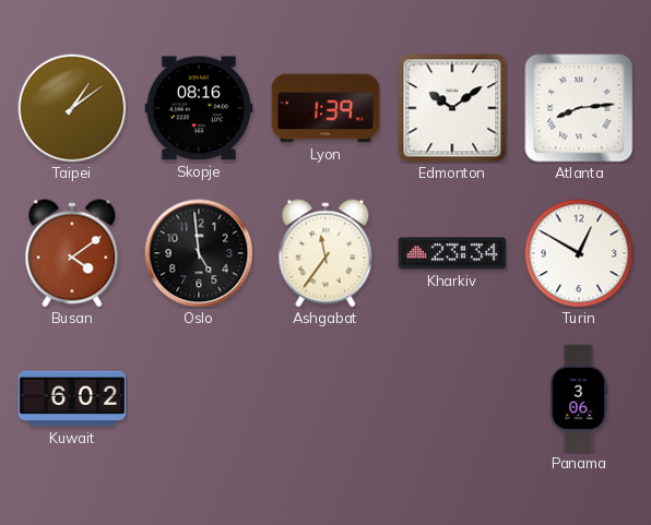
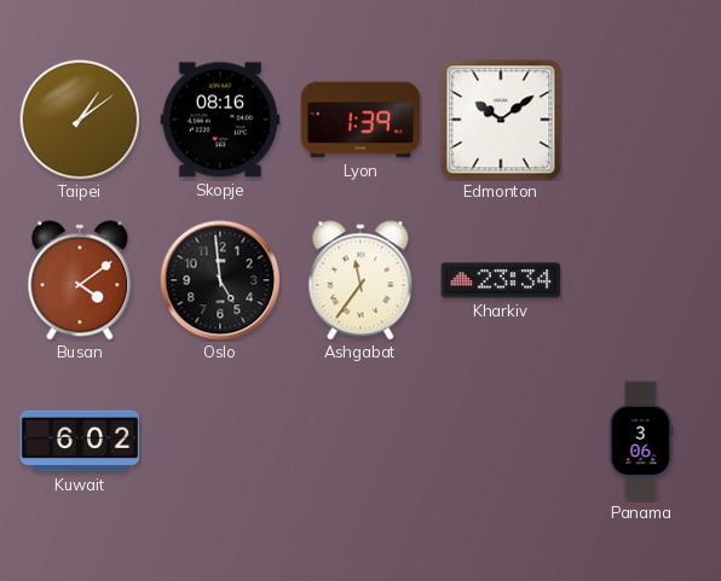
Atlanta: 8:14 -> none (579, 108)
Turin: 12:50 -> none (579, 253)
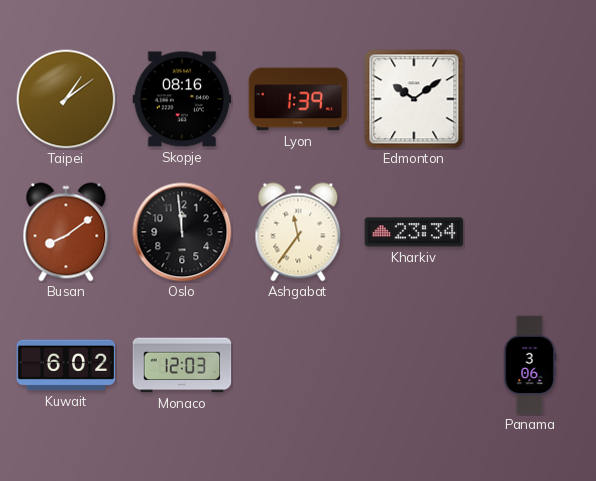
Busan: 4:09 -> 8:09 (66, 232)
Oslo: 4:59 -> 11:59 (182, 232)
Monaco: none -> 12:03 (182, 365)
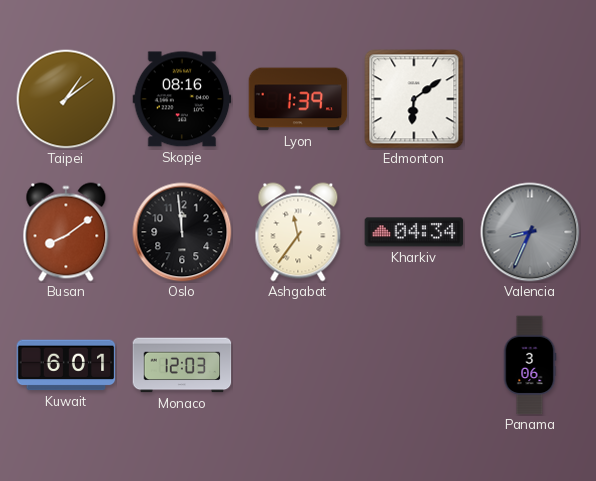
Edmonton: 10:09 -> 6:09 (414, 99)
Kharkiv: 23:34 -> 04:34 (414, 232)
Valencia: none -> 8:34 (530, 232)
Kuwait: 6:02 -> 6:01 (66, 365)
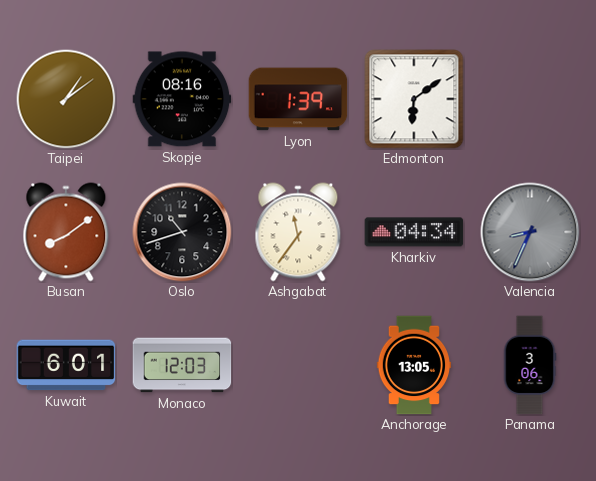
Oslo: 11:59 -> 10:42 (182, 232)
Anchorage: none -> 13:05 (414, 365)
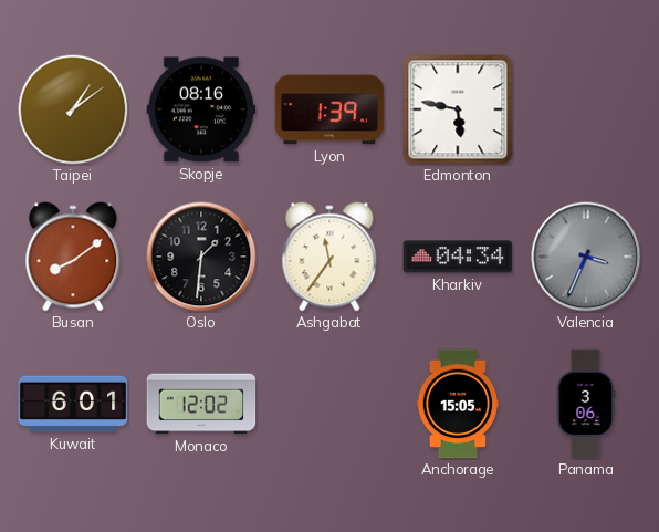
Edmonton: 6:09 -> 5:47 (458, 109)
Oslo: 10:42 -> 1:31 (201, 257)
Valencia: 8:34 -> 3:34 (586, 257)
Monaco: 12:03 -> 12:02 (201, 404)
Anchorage: 13:05 -> 15:05 (458, 404)
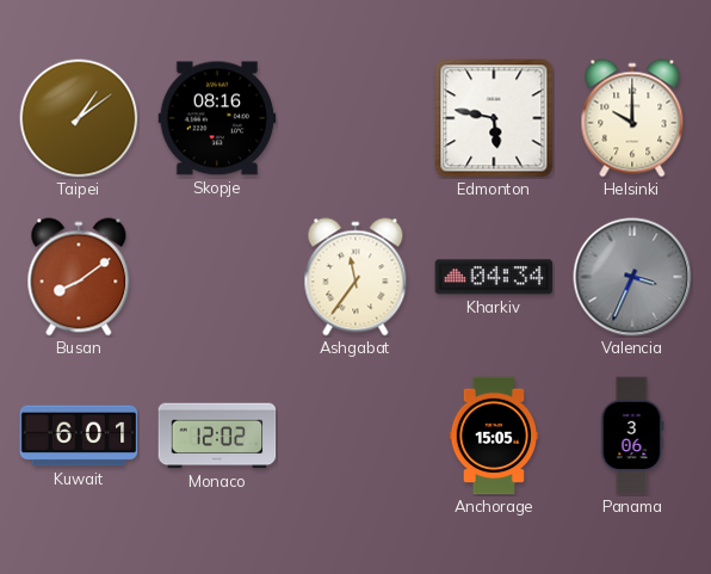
Lyon: 1:39 -> none (329, 109)
Helsinki: none -> 10:00 (632, 118)
Oslo: 1:31 -> none (201, 257)
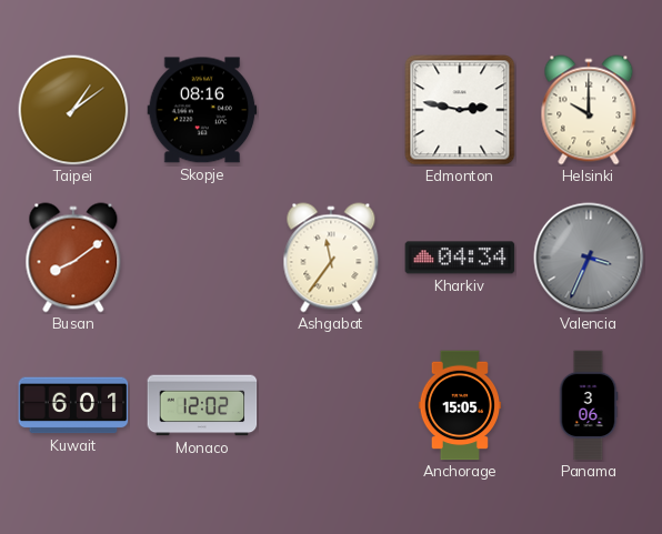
Edmonton: 5:47 -> 2:47 (460, 110)
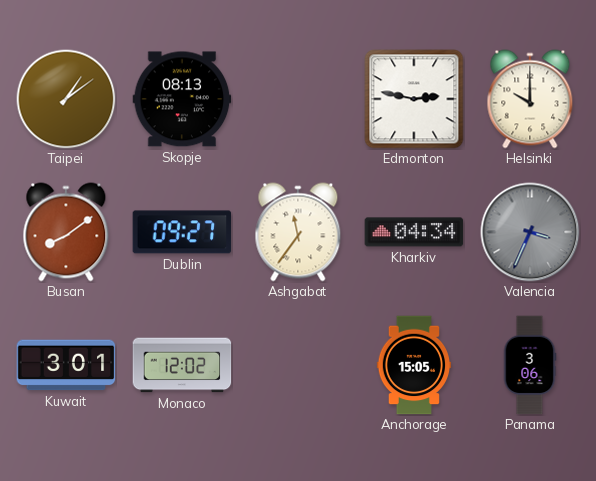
Skopje: 08:16 -> 08:13 (182, 99)
Dublin: none -> 09:27 (182, 232)
Kuwait: 6:01 -> 3:01 (66, 365)
